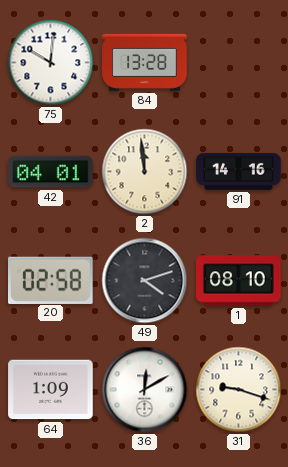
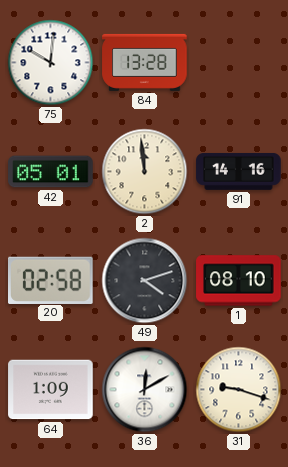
42: 04:01 -> 05:01 (51, 172)
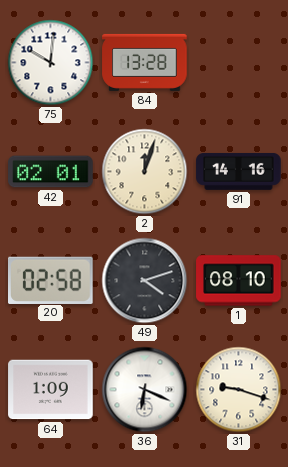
42: 05:01 -> 02:01 (51, 172)
2: 11:59 -> 12:03 (145, 172)
36: 12:10 -> 6:19 (145, 390)
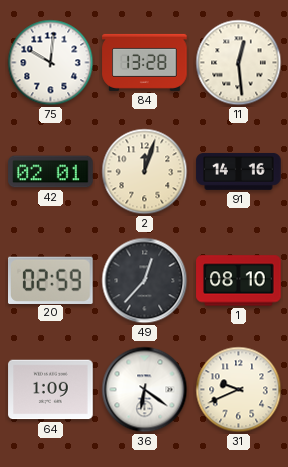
11: none -> 12:29 (239, 63)
20: 02:58 -> 02:59 (51, 280)
49: 4:12 -> 12:37 (145, 281)
36: 6:19 -> 6:21 (145, 390)
31: 9:18 -> 9:41 (239, 390)
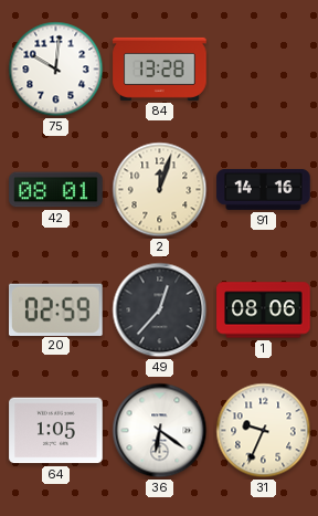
11: 12:29 -> none (239, 63)
42: 02:01 -> 08:01 (56, 190)
1: 08:10 -> 08:06 (264, 310)
64: 1:09 -> 1:05 (56, 431)
31: 9:41 -> 9:34 (264, 431)
